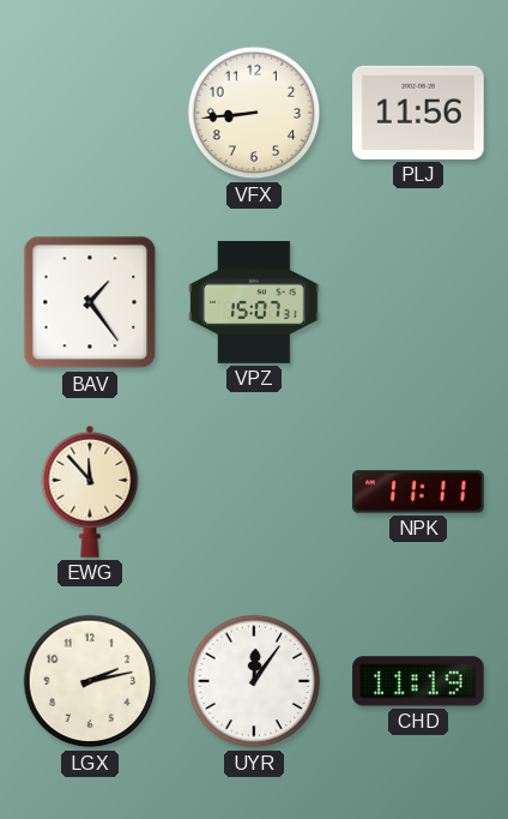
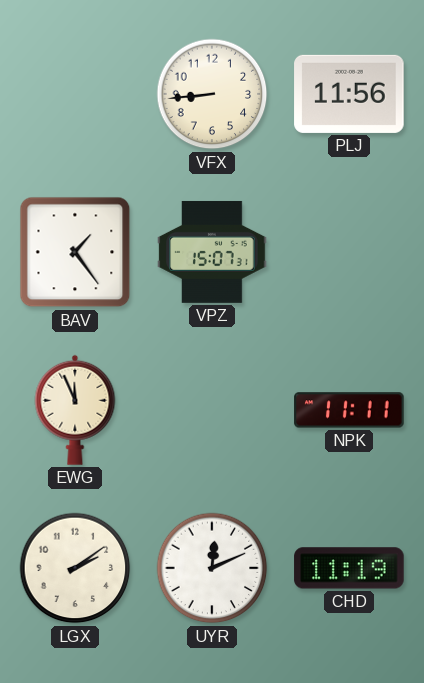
EWG: 11:53 -> 11:56 (75, 410)
LGX: 2:13 -> 2:09 (75, 568)
UYR: 12:06 -> 12:11 (212, 568)
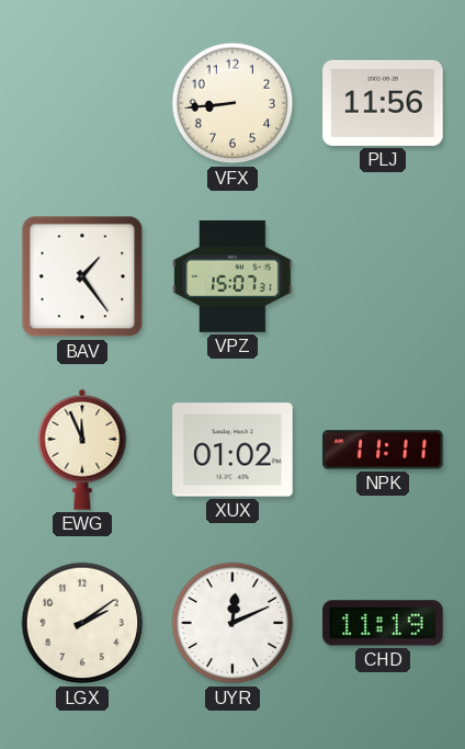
XUX: none -> 01:02 (232, 450)
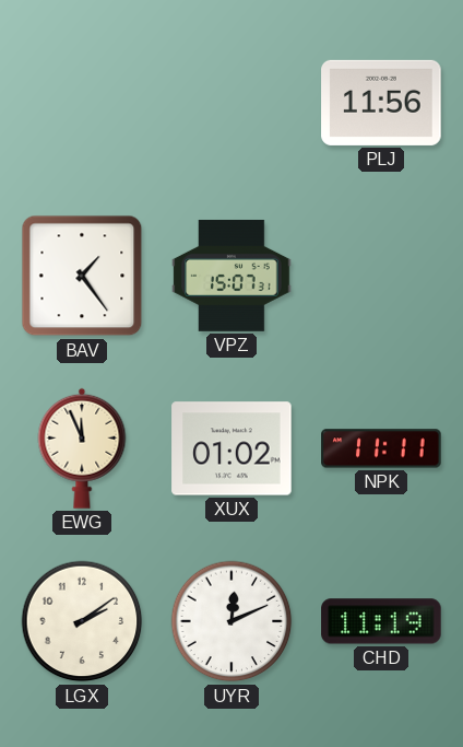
VFX: 8:44 -> none (232, 103)
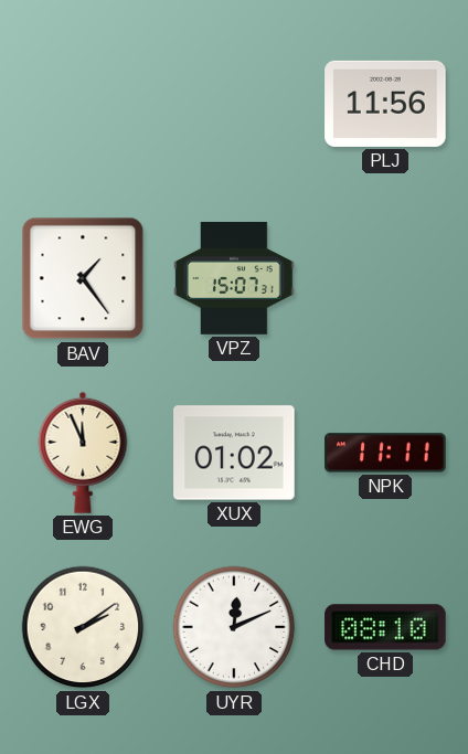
CHD: 11:19 -> 08:10 (385, 627)
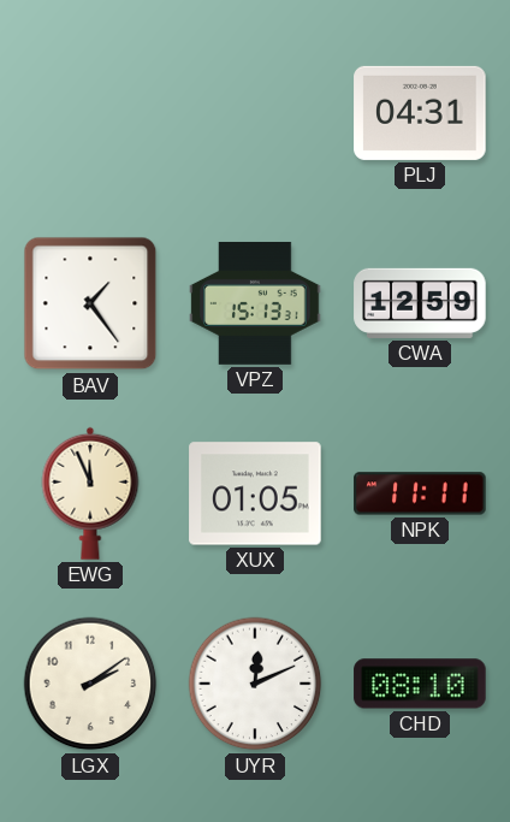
PLJ: 11:56 -> 04:31 (420, 113)
VPZ: 15:07 -> 15:13 (255, 303)
CWA: none -> 12:59 (420, 303)
XUX: 01:02 -> 01:05 (255, 493)
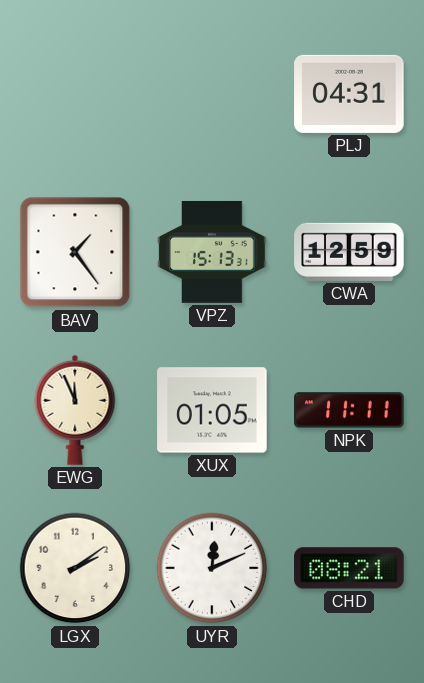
CHD: 08:10 -> 08:21 (349, 568)
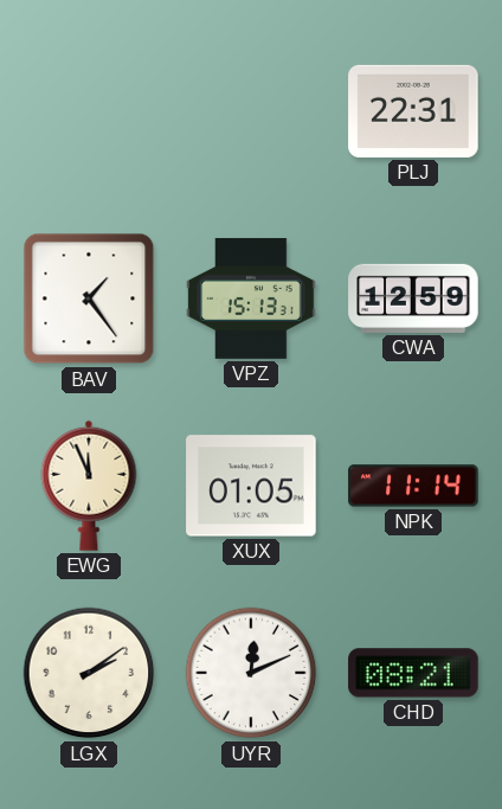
PLJ: 04:31 -> 22:31 (413, 111)
NPK: 11:11 -> 11:14 (413, 486)
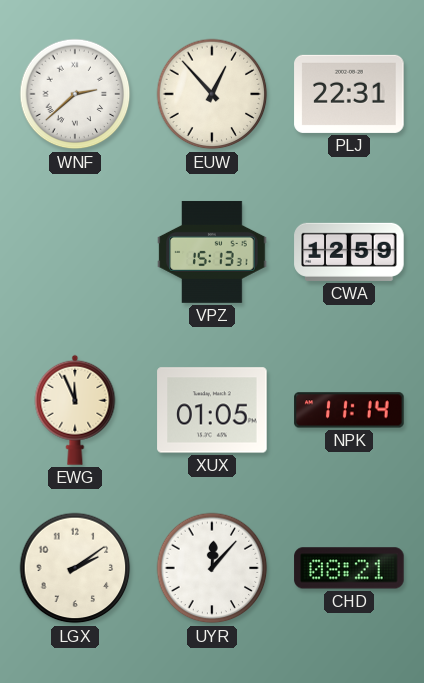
WNF: none -> 2:38 (75, 94)
EUW: none -> 12:53 (212, 94)
BAV: 1:24 -> none (89, 298)
UYR: 12:11 -> 12:07 (212, 568)
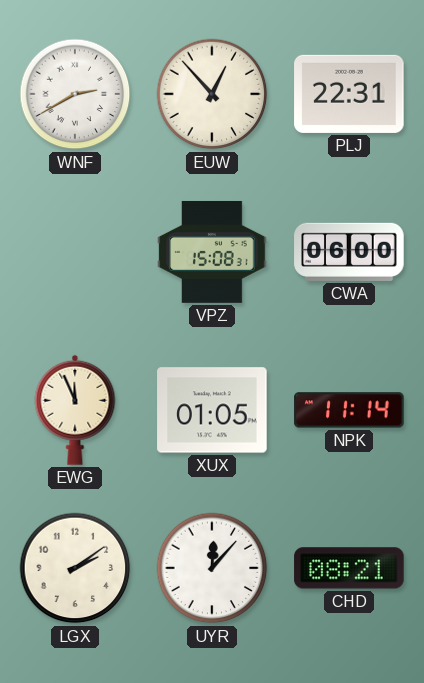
WNF: 2:38 -> 2:40 (75, 94)
VPZ: 15:13 -> 15:08 (212, 252)
CWA: 12:59 -> 06:00 (349, 252)
